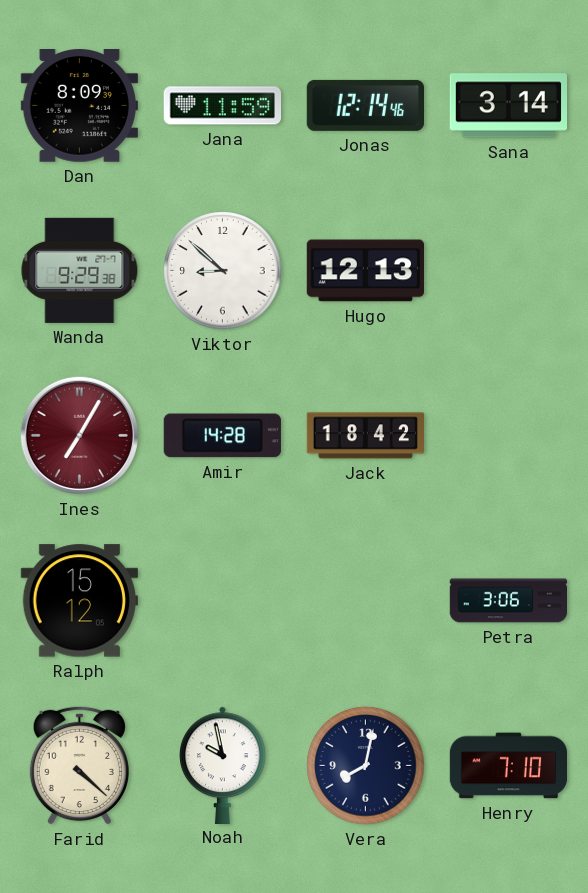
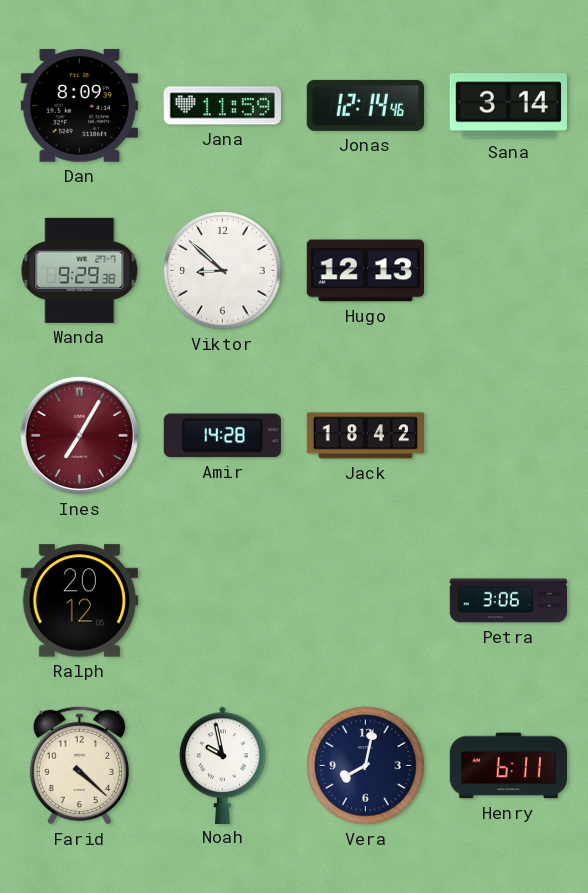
Ralph: 15:12 -> 20:12 (79, 601)
Henry: 7:10 -> 6:11 (509, 766)
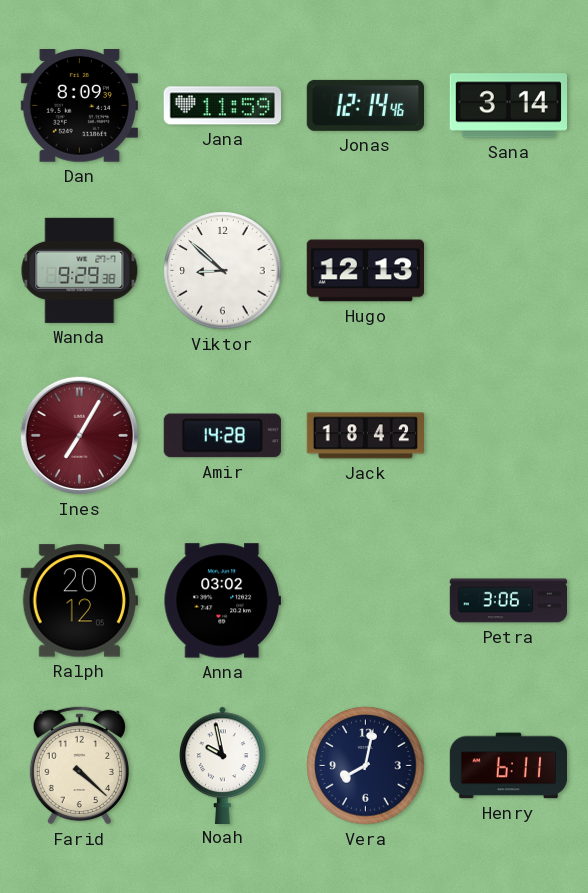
Anna: none -> 03:02 (222, 601)
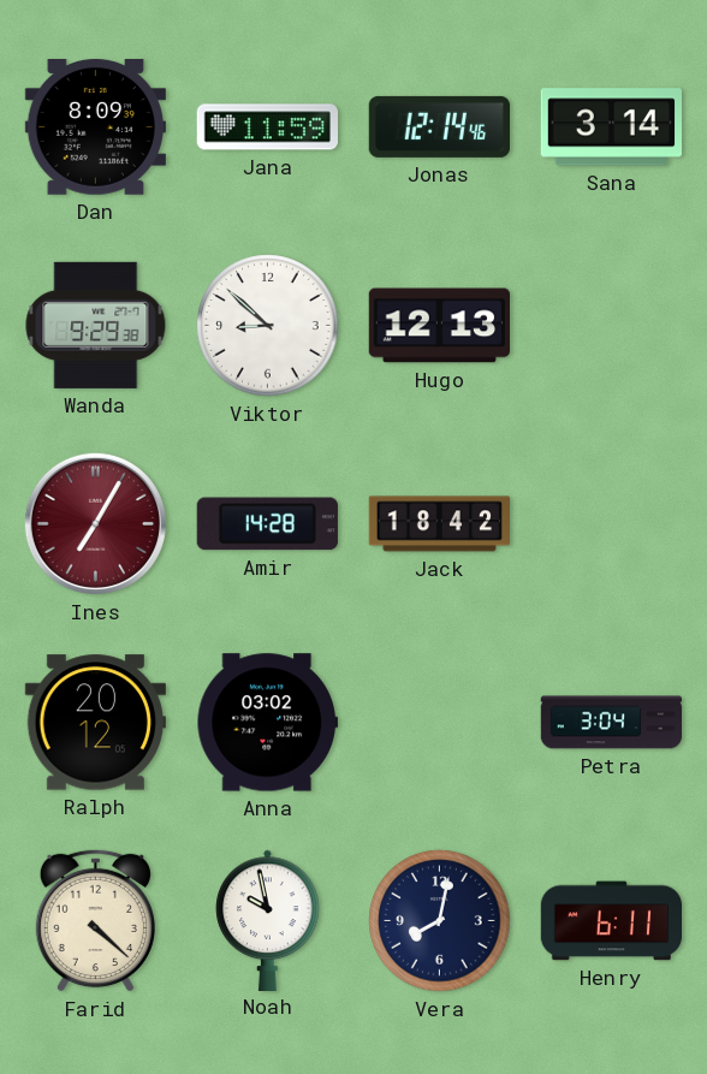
Petra: 3:06 -> 3:04 (612, 723)
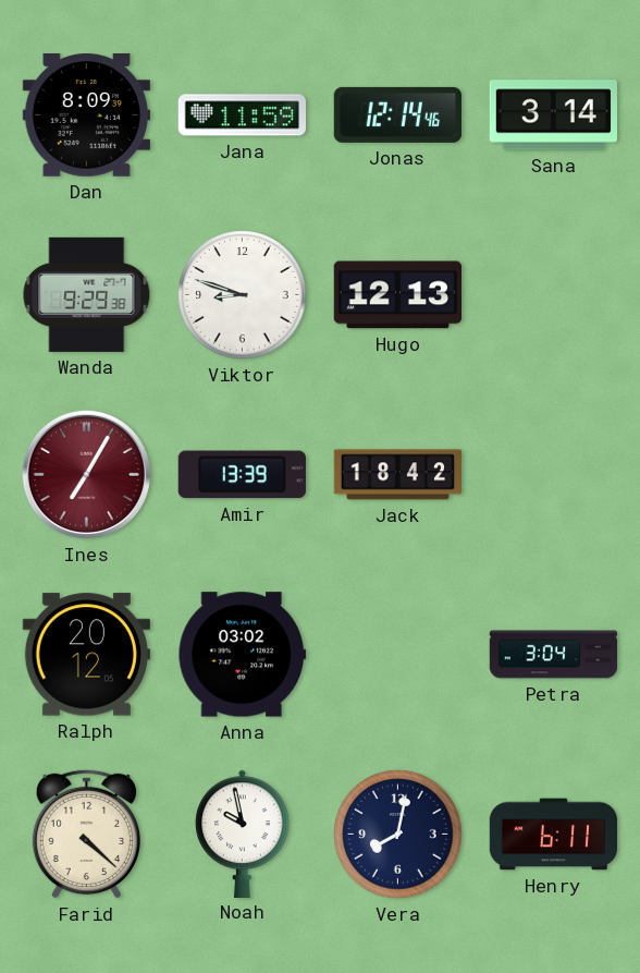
Viktor: 8:52 -> 8:48 (243, 295)
Amir: 14:28 -> 13:39 (242, 475)
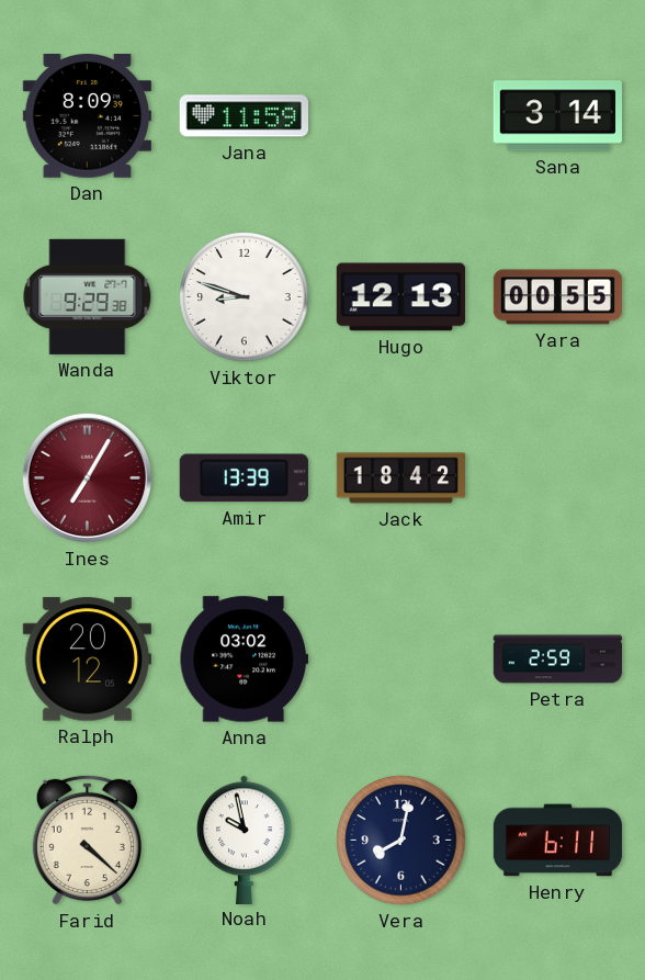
Jonas: 12:14 -> none (397, 114)
Yara: none -> 00:55 (558, 297)
Petra: 3:04 -> 2:59 (558, 660)
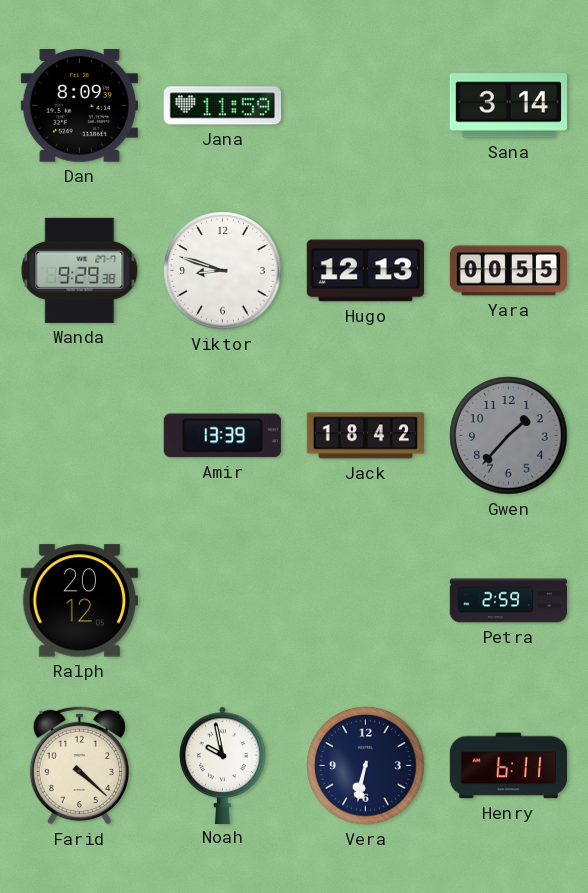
Ines: 7:05 -> none (87, 477)
Gwen: none -> 1:37 (509, 436)
Anna: 03:02 -> none (244, 660)
Vera: 8:02 -> 6:32 (366, 766)
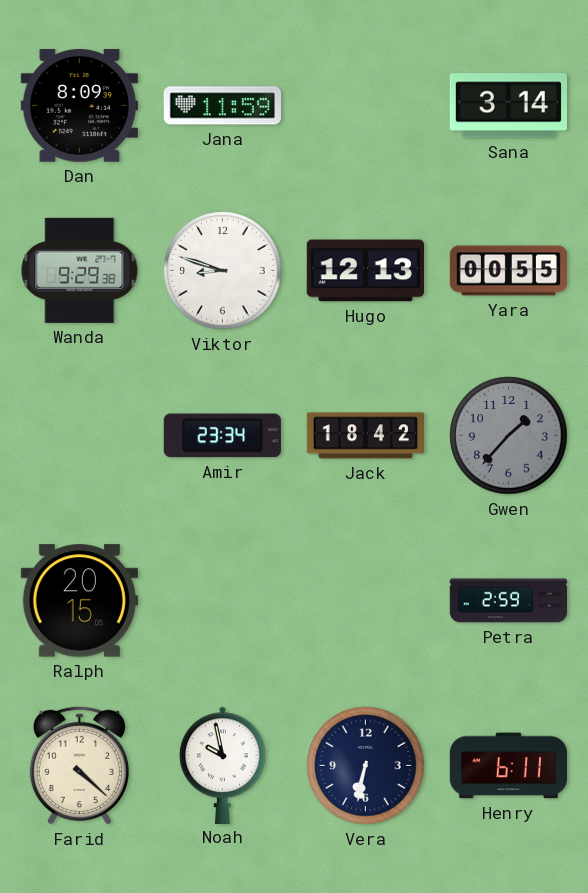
Amir: 13:39 -> 23:34 (222, 436)
Ralph: 20:12 -> 20:15 (79, 601)
